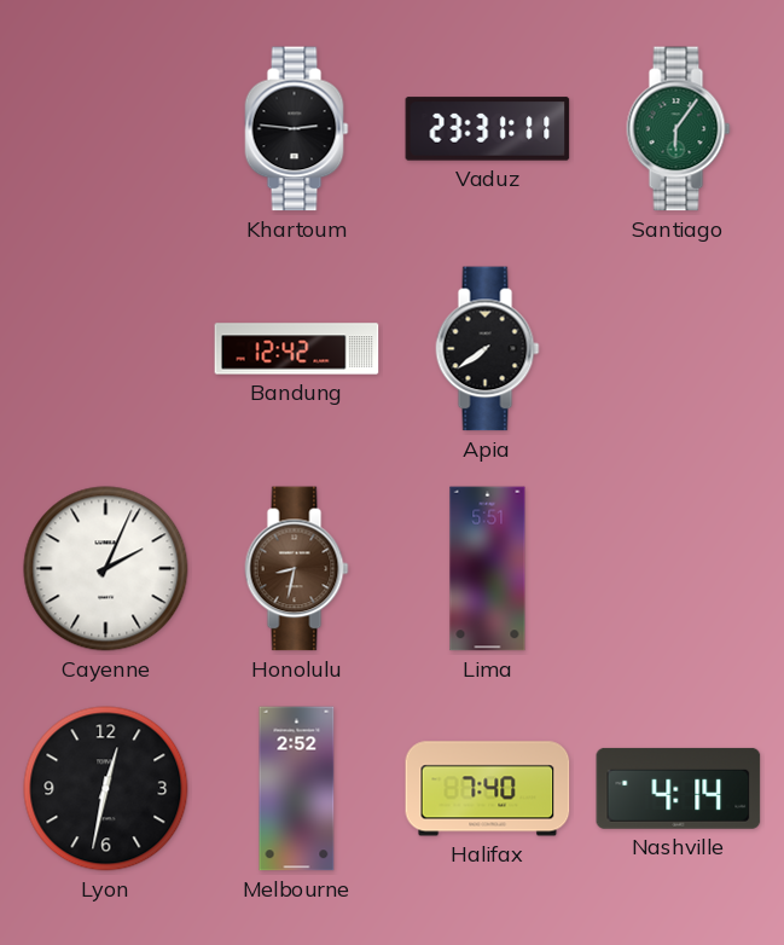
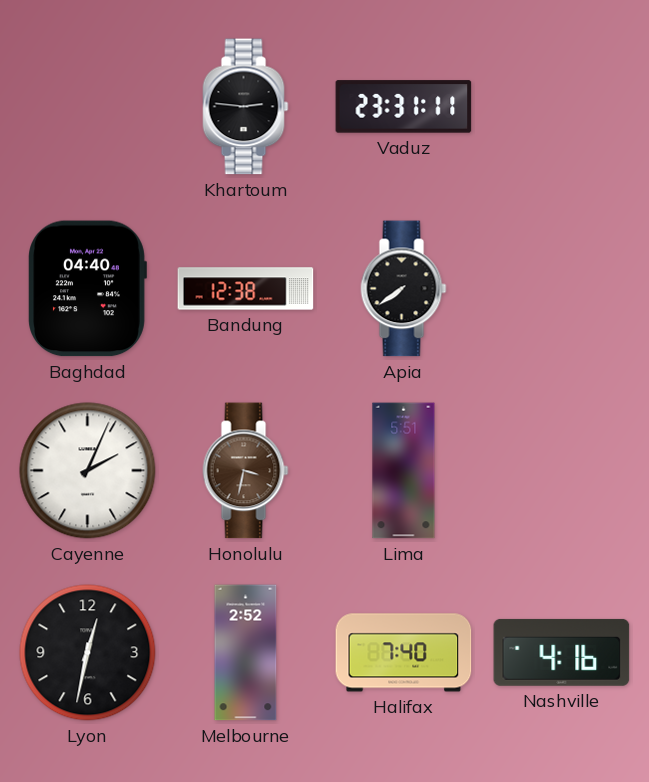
Santiago: 6:06 -> none (679, 129)
Baghdad: none -> 04:40 (87, 289)
Bandung: 12:42 -> 12:38 (246, 289)
Honolulu: 8:32 -> 3:32 (246, 471)
Nashville: 4:14 -> 4:16 (562, 652)
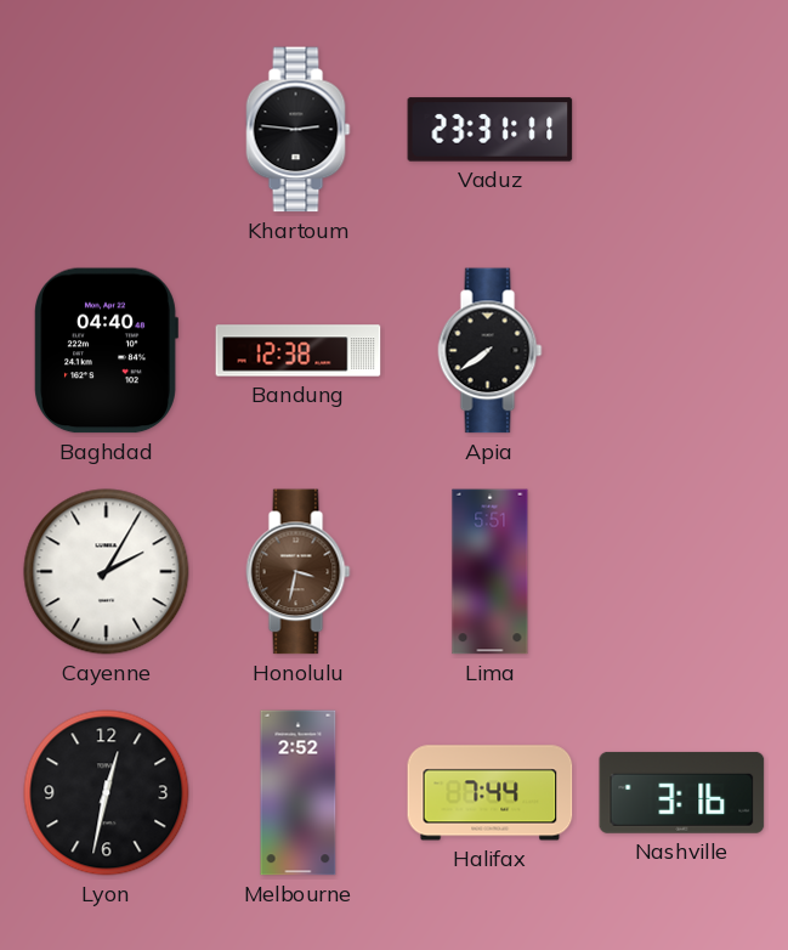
Cayenne: 2:04 -> 2:05 (107, 572)
Halifax: 7:40 -> 7:44 (491, 793)
Nashville: 4:16 -> 3:16 (682, 792)
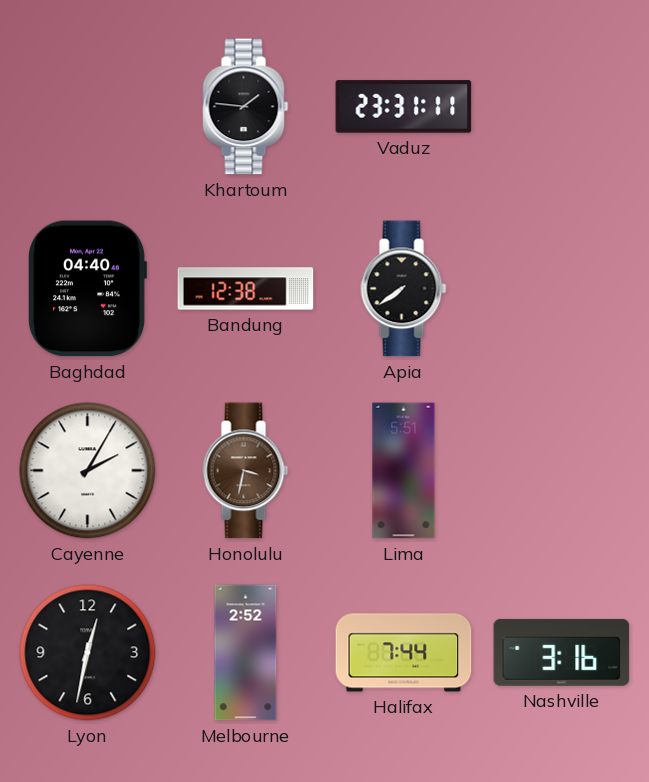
Khartoum: 2:46 -> 1:46 (246, 107)
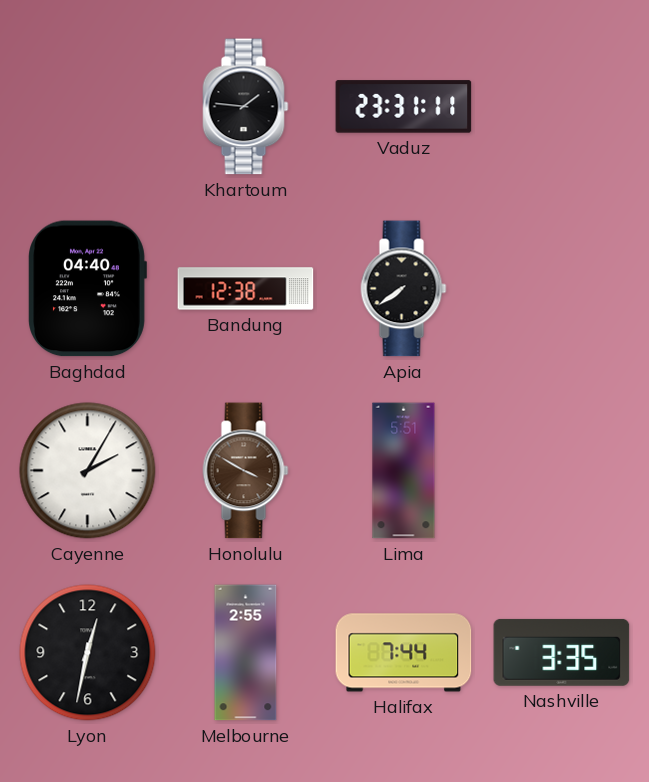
Honolulu: 3:32 -> 3:50 (246, 471)
Melbourne: 2:52 -> 2:55 (246, 653)
Nashville: 3:16 -> 3:35 (562, 652)
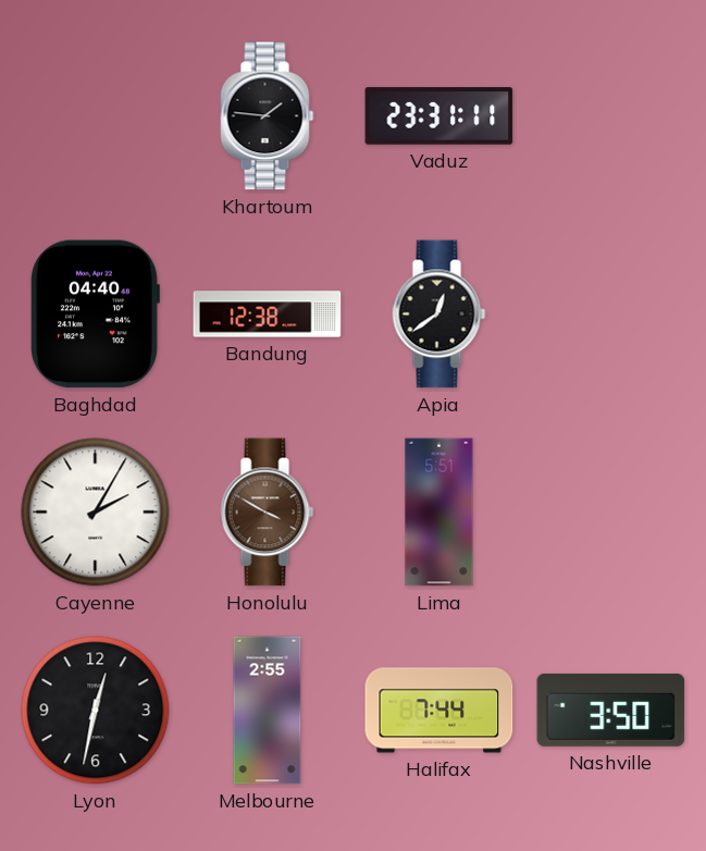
Apia: 7:39 -> 12:39 (439, 314)
Nashville: 3:35 -> 3:50 (611, 710)
